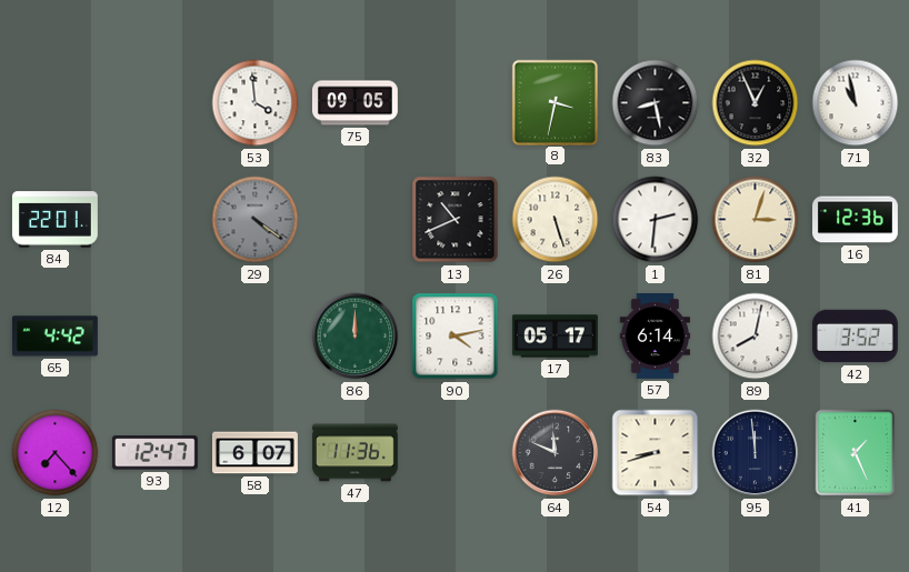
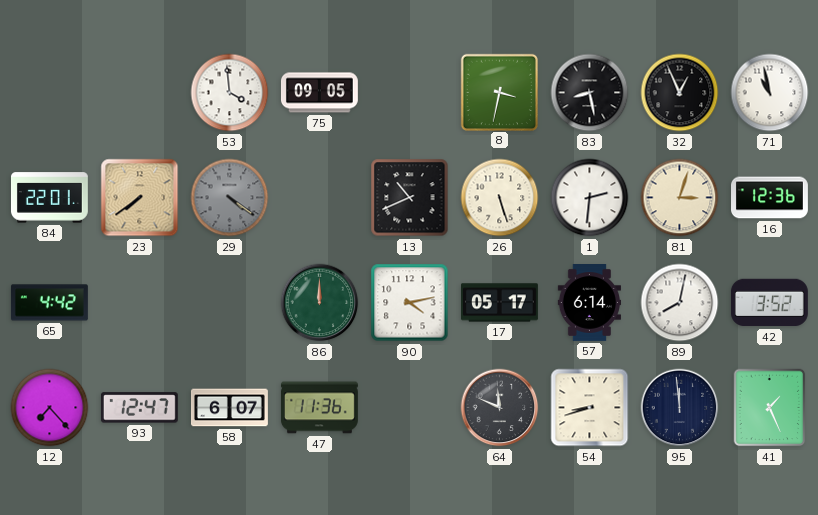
23: none -> 7:39 (140, 198)
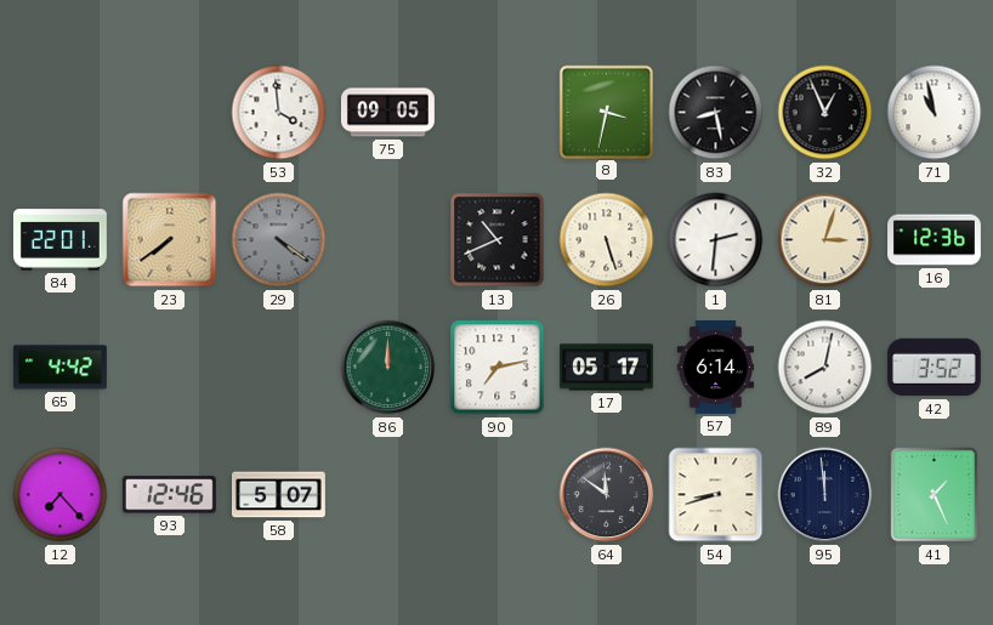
90: 4:13 -> 7:13 (498, 368)
93: 12:47 -> 12:46 (169, 495)
58: 6:07 -> 5:07 (279, 495)
47: 11:36 -> none (319, 408)
64: 11:49 -> 11:51 (607, 495)
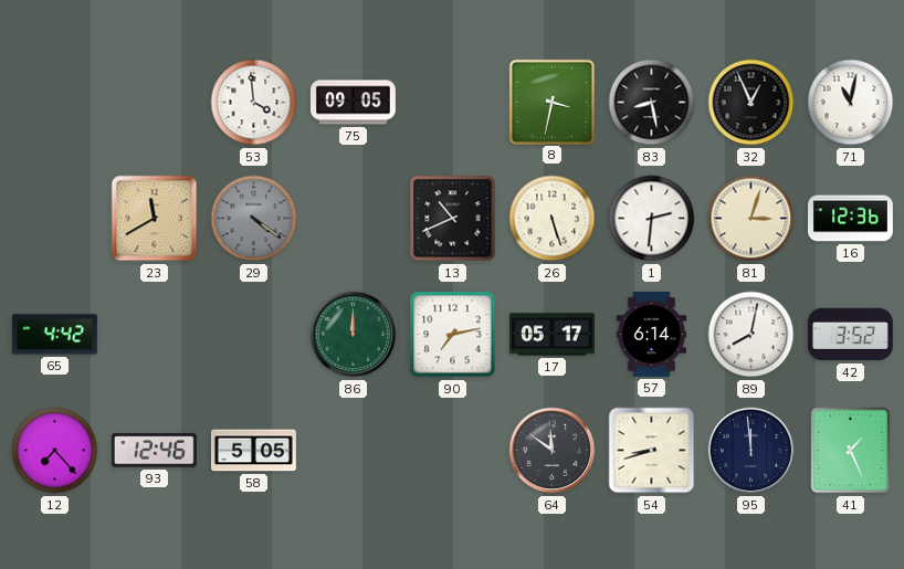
71: 10:58 -> 11:02 (851, 103)
84: 22:01 -> none (59, 240)
23: 7:39 -> 11:40 (155, 219)
58: 5:07 -> 5:05 (254, 451)
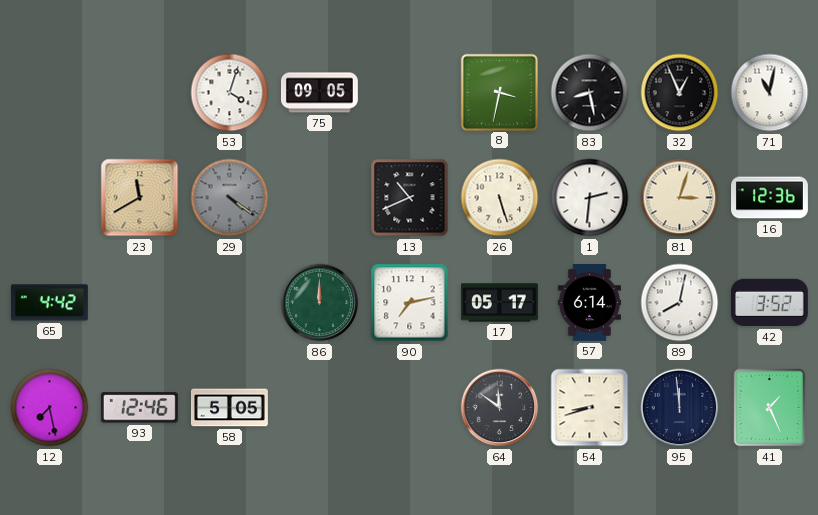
53: 3:59 -> 4:03 (230, 93)
12: 7:23 -> 7:28 (50, 408)
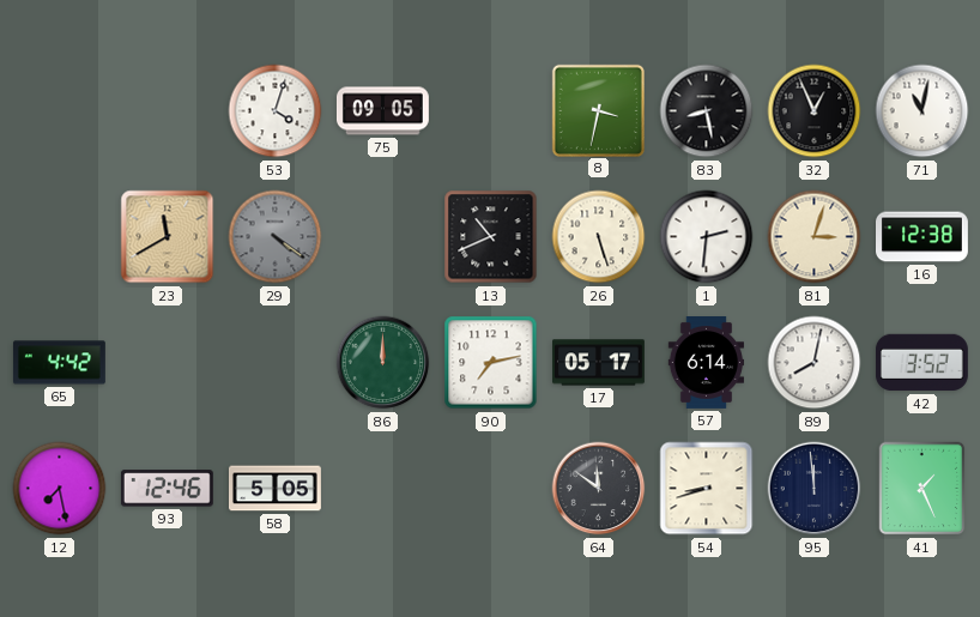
16: 12:36 -> 12:38 (922, 237)
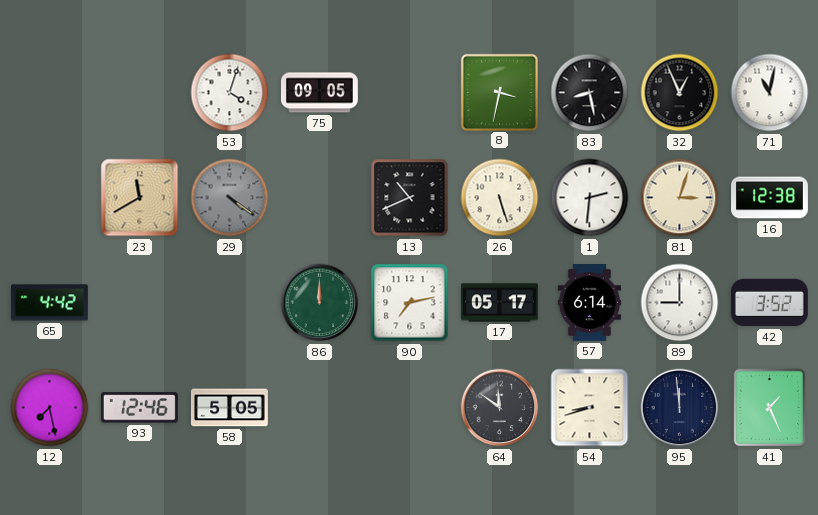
89: 8:02 -> 9:00 (680, 303)
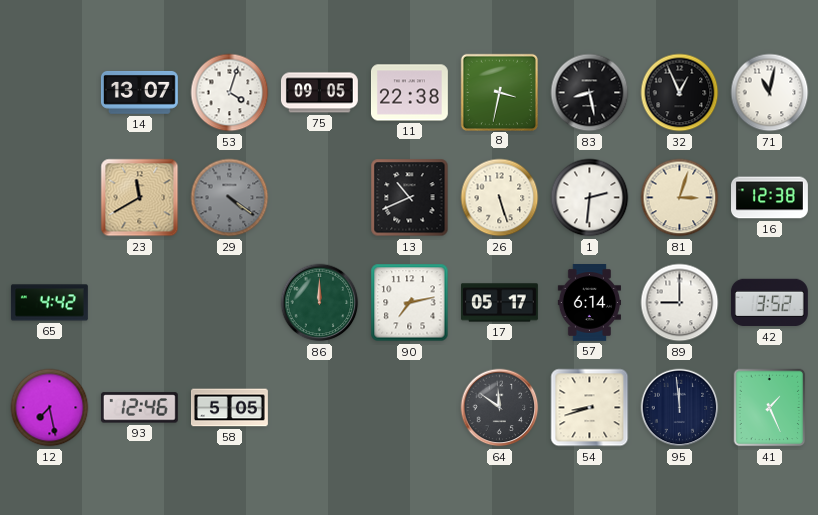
14: none -> 13:07 (139, 93)
11: none -> 22:38 (409, 93)
